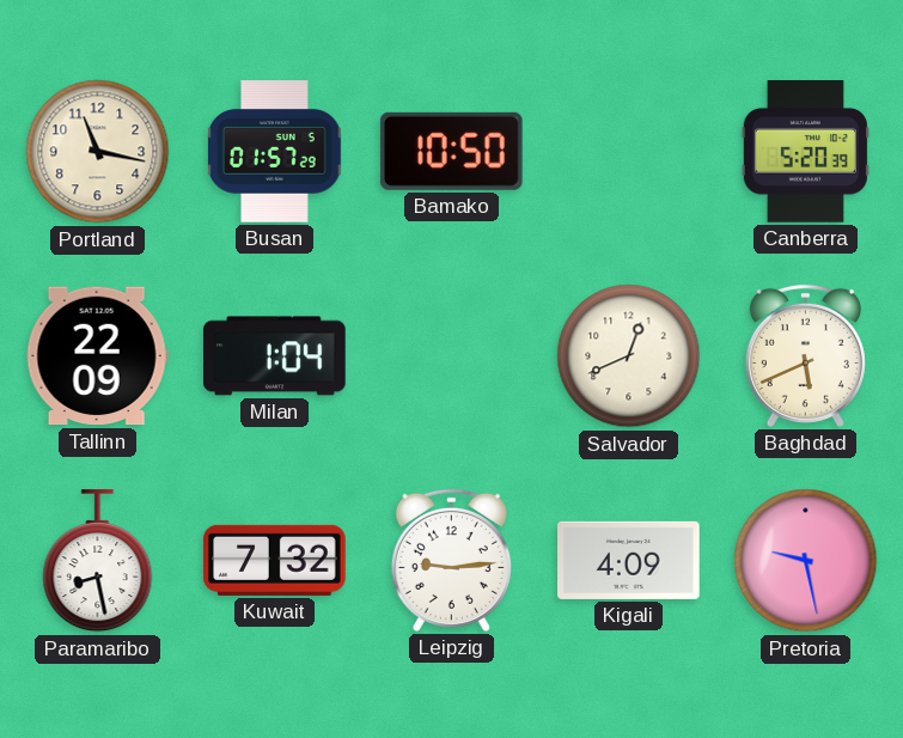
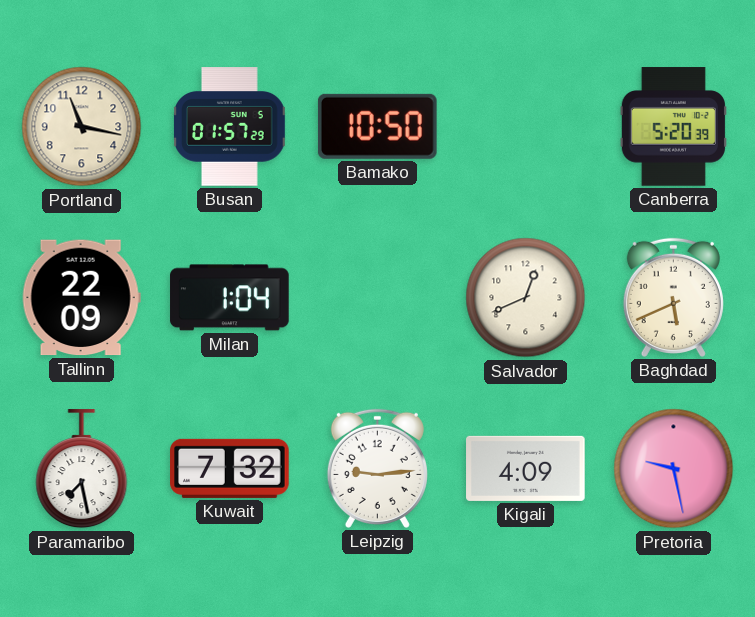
Paramaribo: 8:28 -> 7:28 (82, 469)
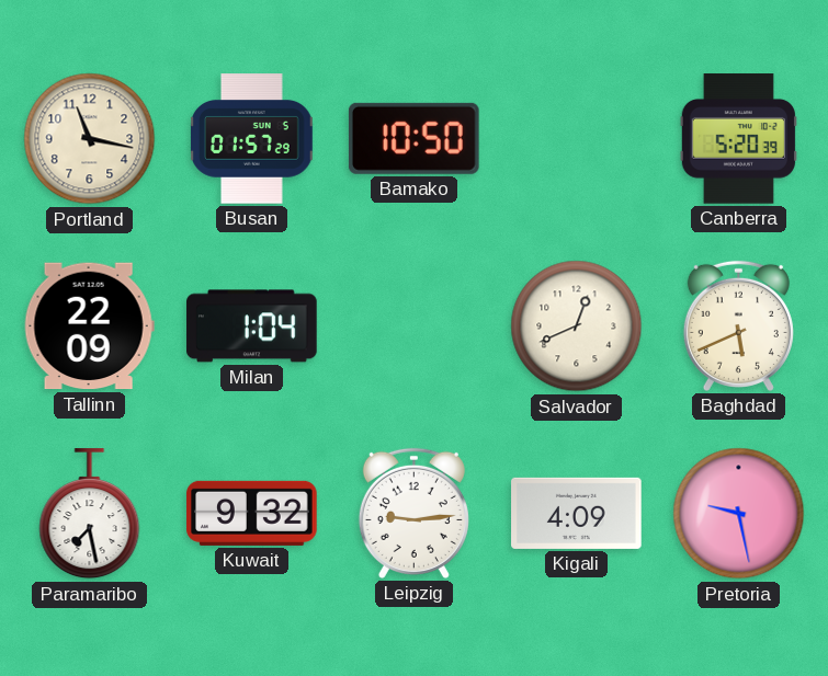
Kuwait: 7:32 -> 9:32 (252, 513)
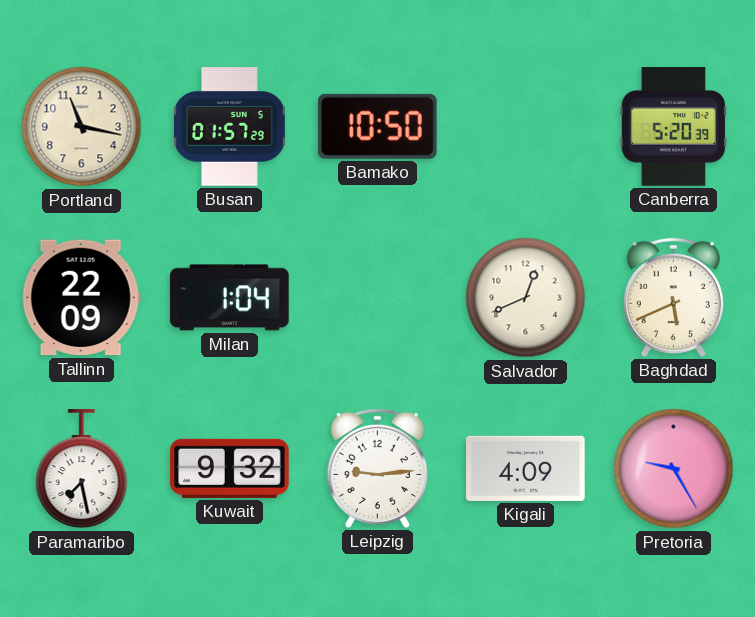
Pretoria: 9:28 -> 9:25 (674, 469)
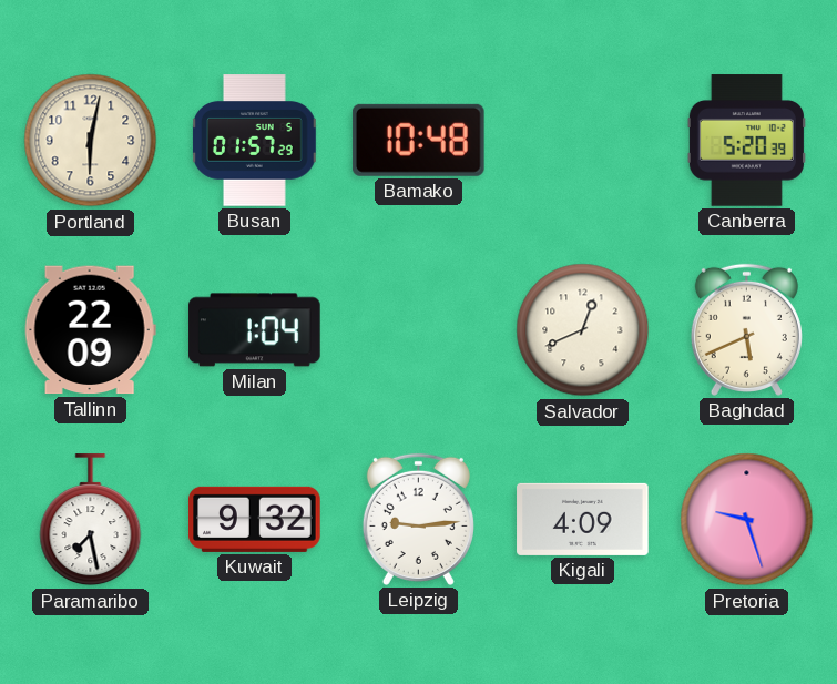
Portland: 11:17 -> 6:02 (91, 141)
Bamako: 10:50 -> 10:48 (418, 140)
Pretoria: 9:25 -> 9:27 (747, 520)
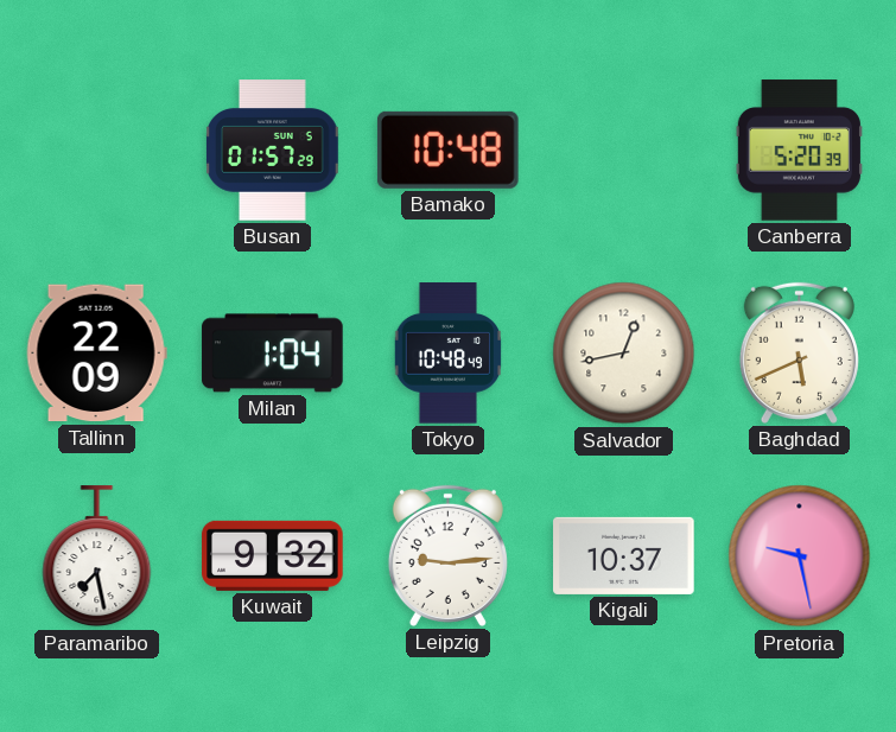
Portland: 6:02 -> none (91, 141)
Tokyo: none -> 10:48 (447, 354)
Salvador: 12:41 -> 12:43 (624, 354)
Kigali: 4:09 -> 10:37 (624, 555)
Pretoria: 9:27 -> 9:28 (800, 556)
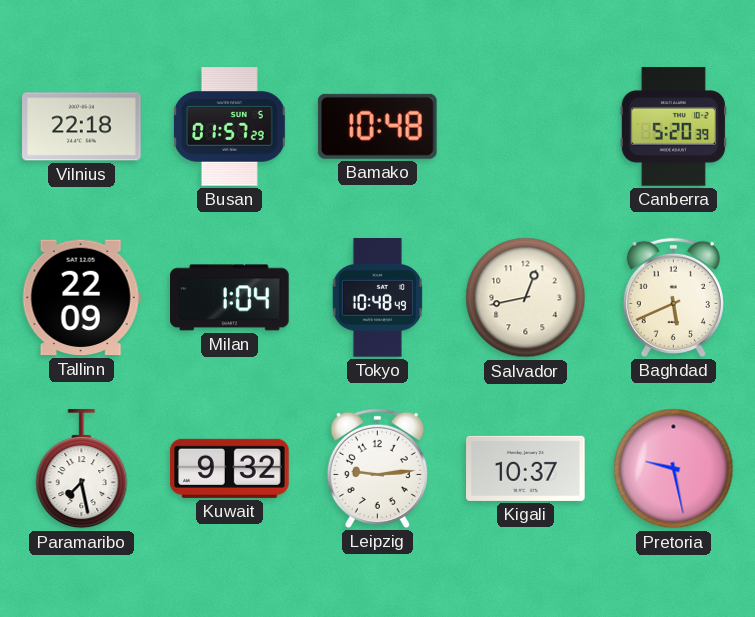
Vilnius: none -> 22:18 (82, 127)
